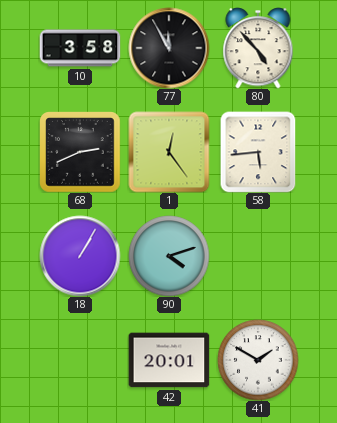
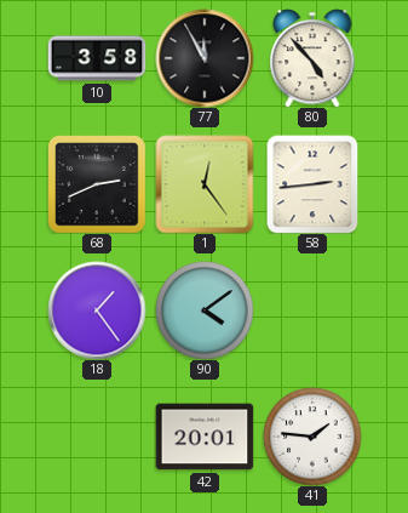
58: 5:44 -> 2:44 (312, 184)
18: 1:05 -> 1:24 (97, 310)
90: 4:12 -> 4:09 (205, 310)
41: 1:50 -> 1:46 (312, 437)
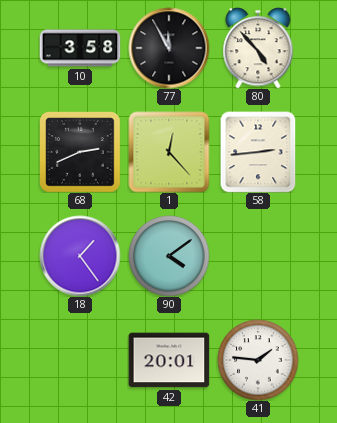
1: 12:24 -> 12:23 (169, 152)
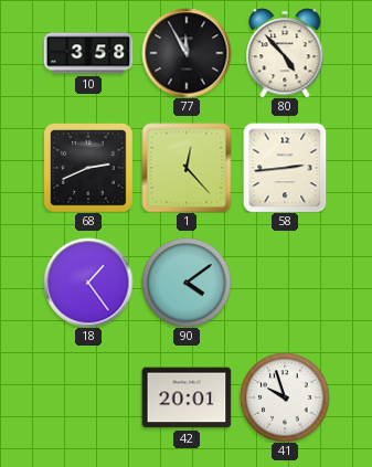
41: 1:46 -> 9:57 (285, 397)
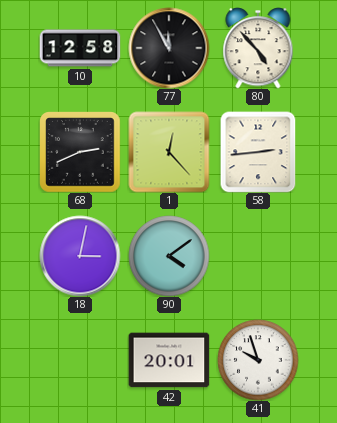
10: 3:58 -> 12:58 (80, 48)
18: 1:24 -> 3:02 (80, 256)
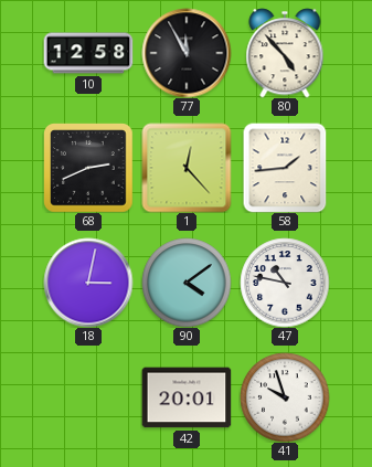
58: 2:44 -> 1:44 (285, 168)
47: none -> 10:47 (285, 283)
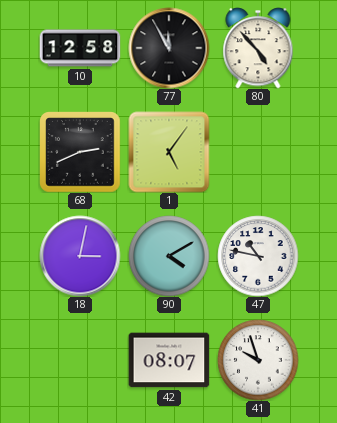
1: 12:23 -> 5:06 (169, 152)
58: 1:44 -> none (285, 168)
90: 4:09 -> 4:10 (169, 256)
42: 20:01 -> 08:07 (169, 360)
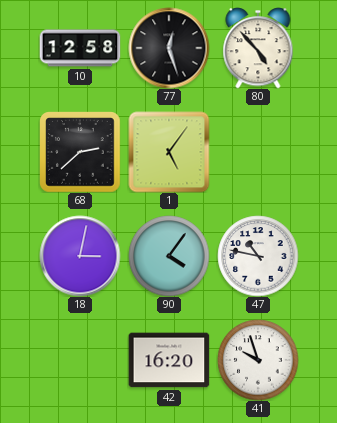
77: 11:55 -> 12:27 (169, 48)
68: 2:41 -> 2:38 (80, 152)
90: 4:10 -> 4:06 (169, 256)
42: 08:07 -> 16:20 (169, 360)
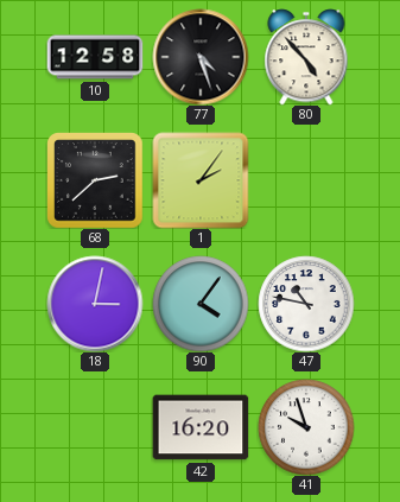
77: 12:27 -> 4:27 (201, 57)
1: 5:06 -> 2:06 (201, 180)
